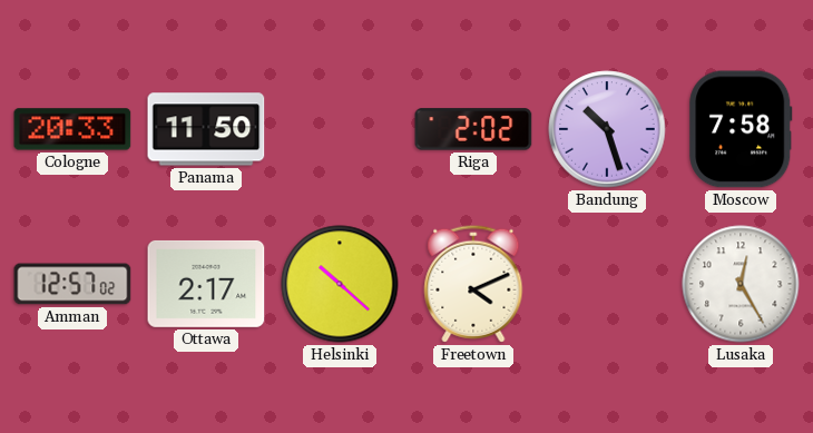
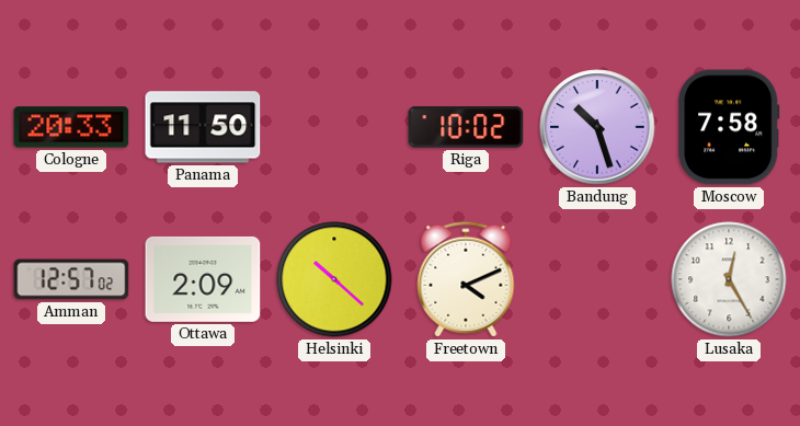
Riga: 2:02 -> 10:02 (466, 127)
Ottawa: 2:17 -> 2:09 (203, 279)
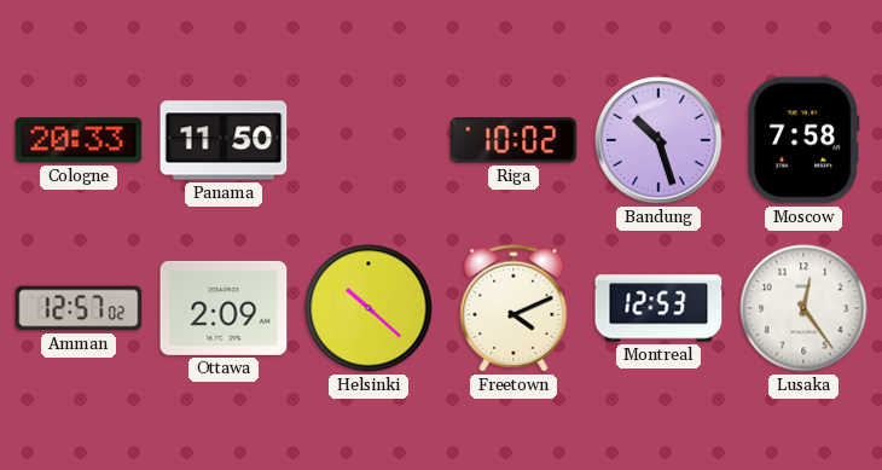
Montreal: none -> 12:53 (658, 308)
Lusaka: 12:25 -> 12:24 (803, 308)
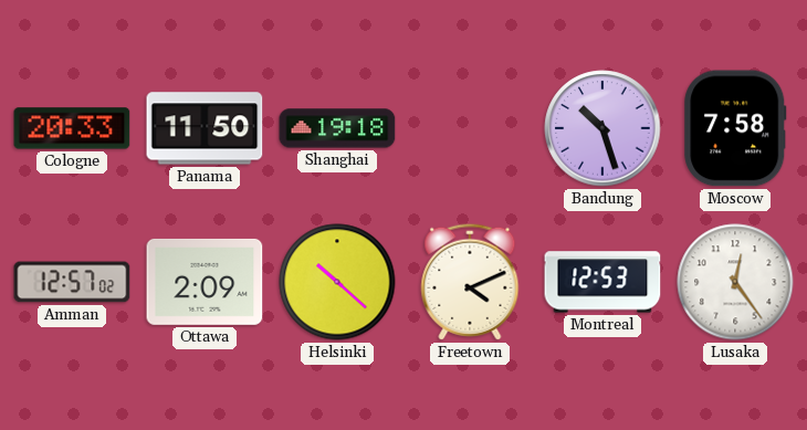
Shanghai: none -> 19:18 (337, 128)
Riga: 10:02 -> none (513, 140)
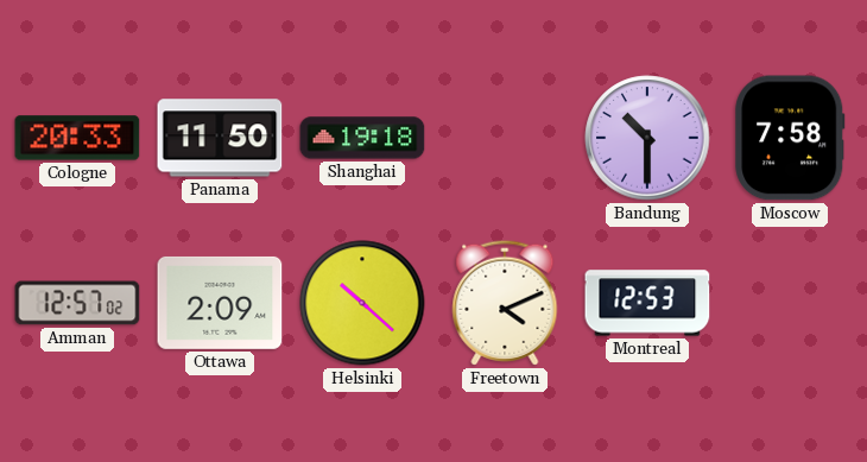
Bandung: 10:27 -> 10:30 (647, 138)
Lusaka: 12:24 -> none (735, 282)
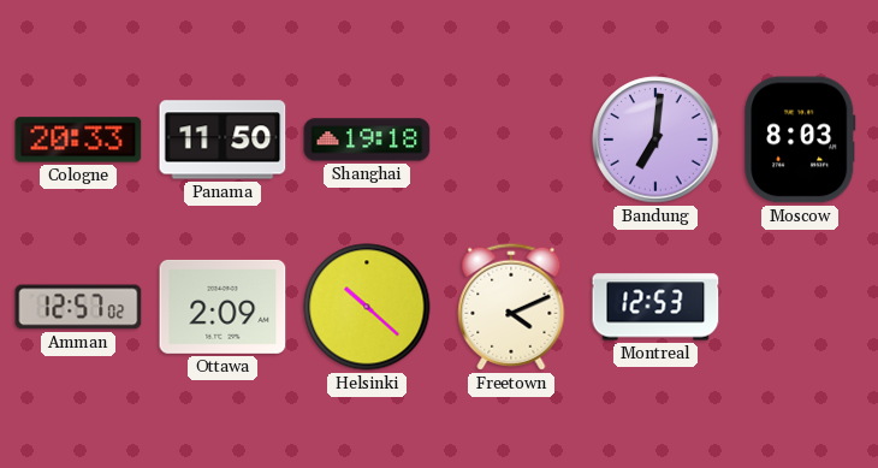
Bandung: 10:30 -> 7:01 (655, 140)
Moscow: 7:58 -> 8:03 (800, 140)
